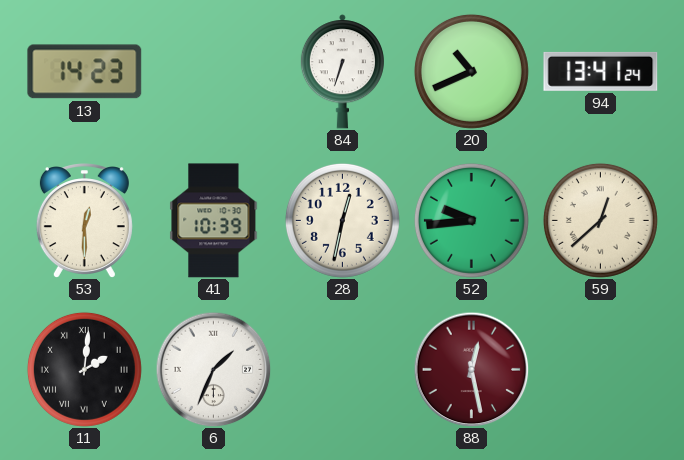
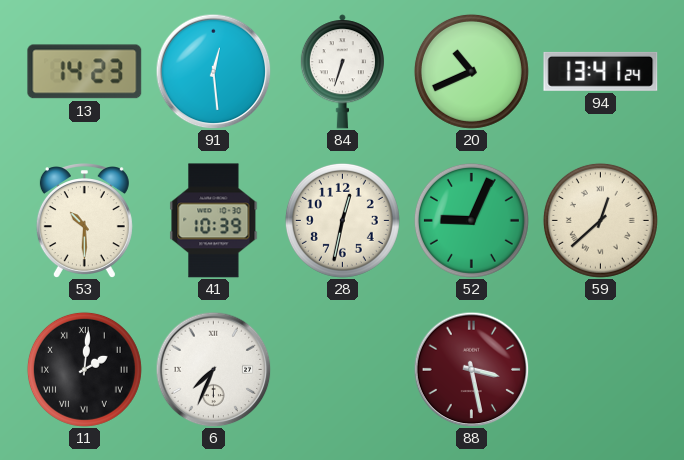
91: none -> 12:29 (213, 71)
53: 12:30 -> 10:30 (84, 220)
52: 9:44 -> 9:04 (471, 220)
6: 1:34 -> 7:34 (213, 369)
88: 12:28 -> 3:28 (471, 369)
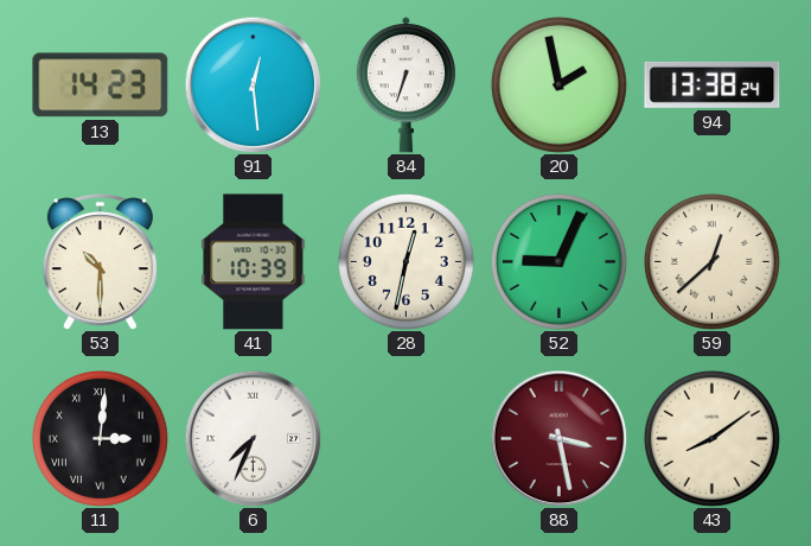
20: 10:41 -> 1:58 (558, 84)
94: 13:41 -> 13:38 (713, 84)
11: 2:01 -> 3:01 (100, 438)
43: none -> 8:09 (711, 438)
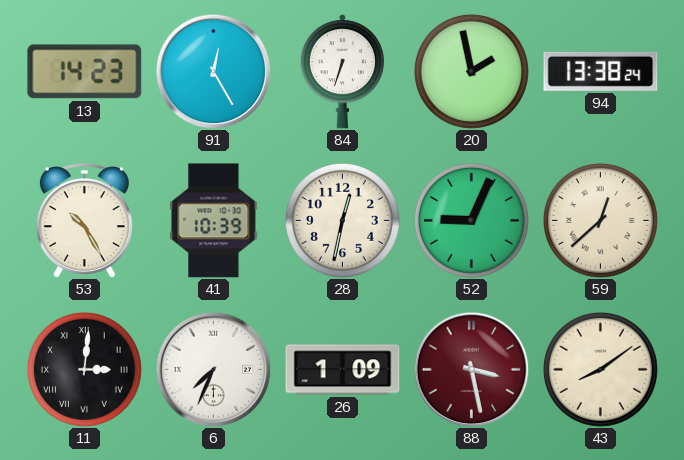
91: 12:29 -> 12:25 (213, 71)
53: 10:30 -> 10:25 (84, 220)
26: none -> 1:09 (343, 370)
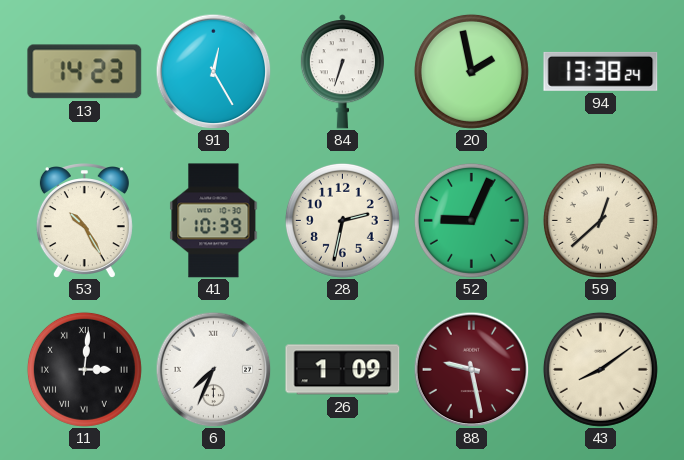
28: 12:32 -> 2:32 (342, 220)
88: 3:28 -> 9:28 (471, 369)
